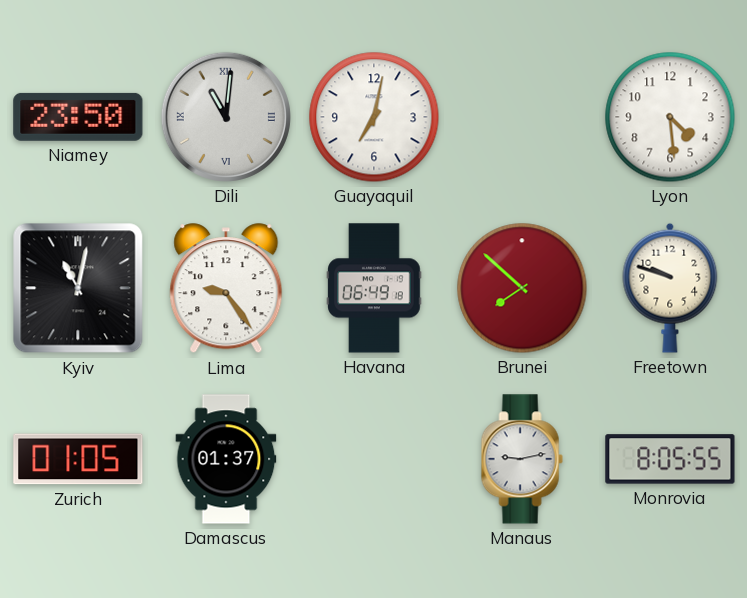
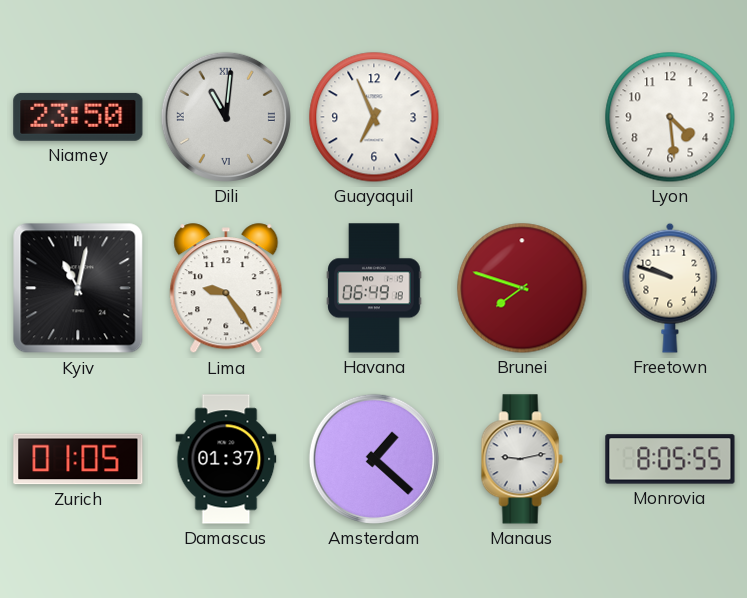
Guayaquil: 7:02 -> 6:56 (374, 117)
Brunei: 7:52 -> 7:48 (522, 288)
Amsterdam: none -> 1:22 (374, 459)
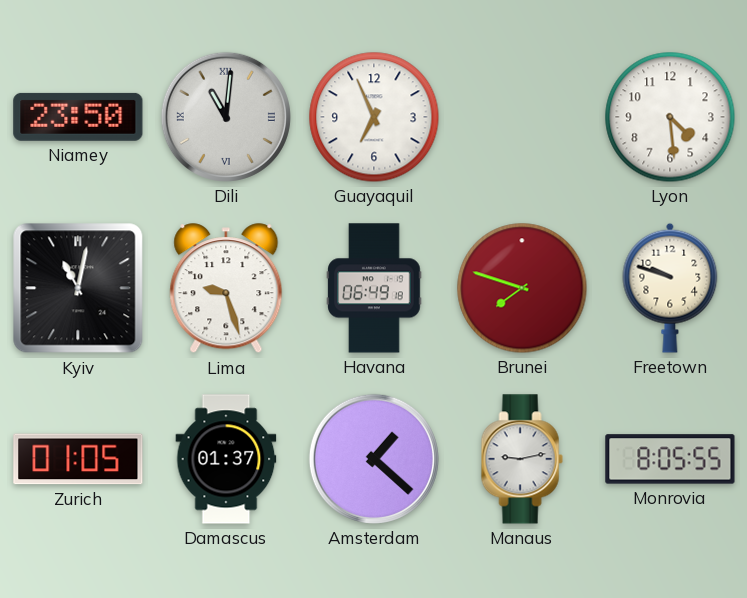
Lima: 9:24 -> 9:27 (226, 289)
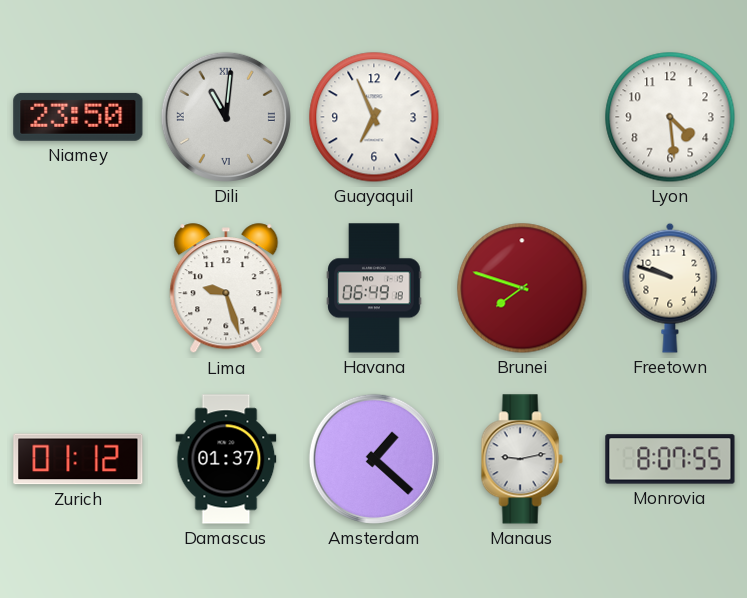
Kyiv: 11:02 -> none (78, 288)
Zurich: 01:05 -> 01:12 (78, 459)
Monrovia: 8:05 -> 8:07 (670, 459)
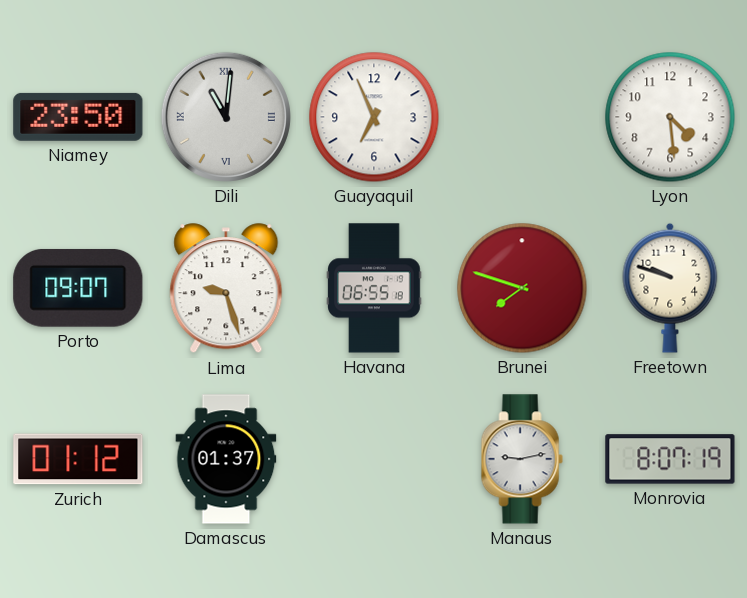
Porto: none -> 09:07 (78, 288)
Havana: 06:49 -> 06:55 (374, 288)
Amsterdam: 1:22 -> none (374, 459)
Monrovia: 8:07:55 -> 8:07:19 (670, 459)
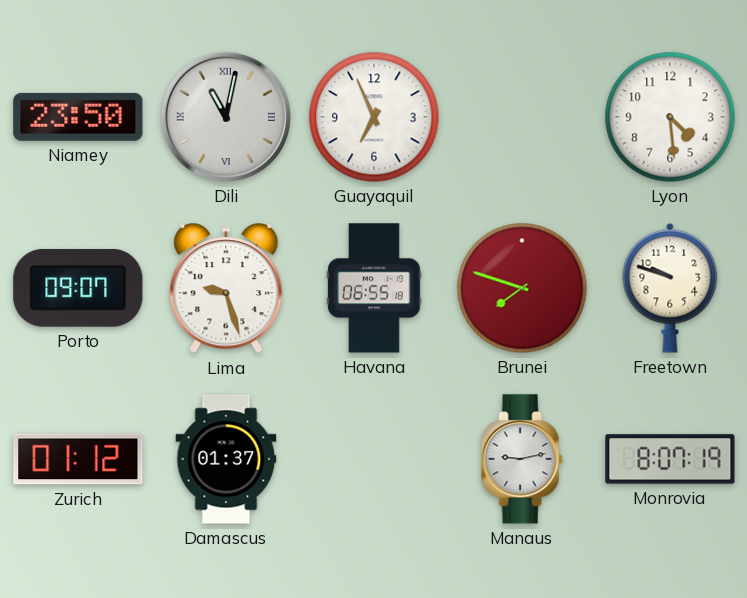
Dili: 11:01 -> 11:02 (226, 117)
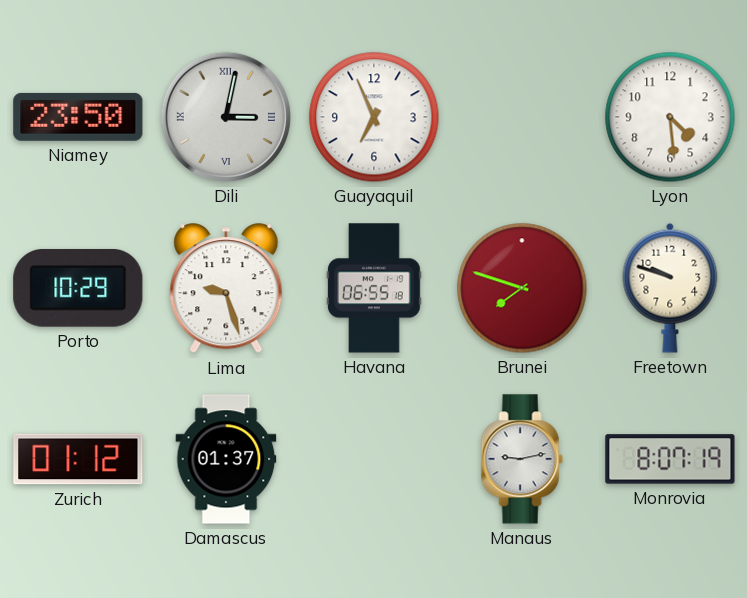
Dili: 11:02 -> 3:02 (226, 117)
Porto: 09:07 -> 10:29 (78, 288)
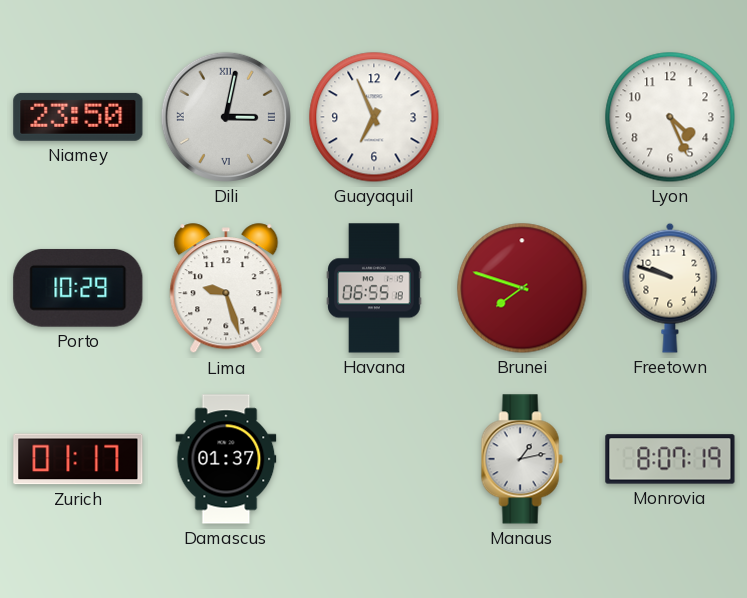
Lyon: 4:29 -> 4:26 (670, 117)
Zurich: 01:12 -> 01:17 (78, 459)
Manaus: 9:13 -> 1:13 (522, 459)
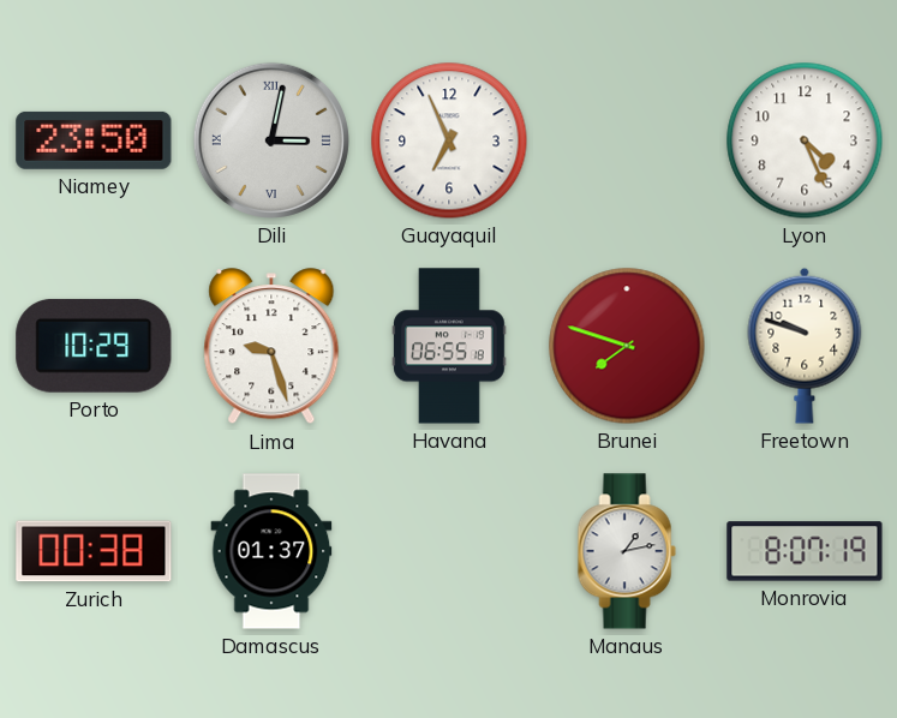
Zurich: 01:17 -> 00:38 (94, 551)
